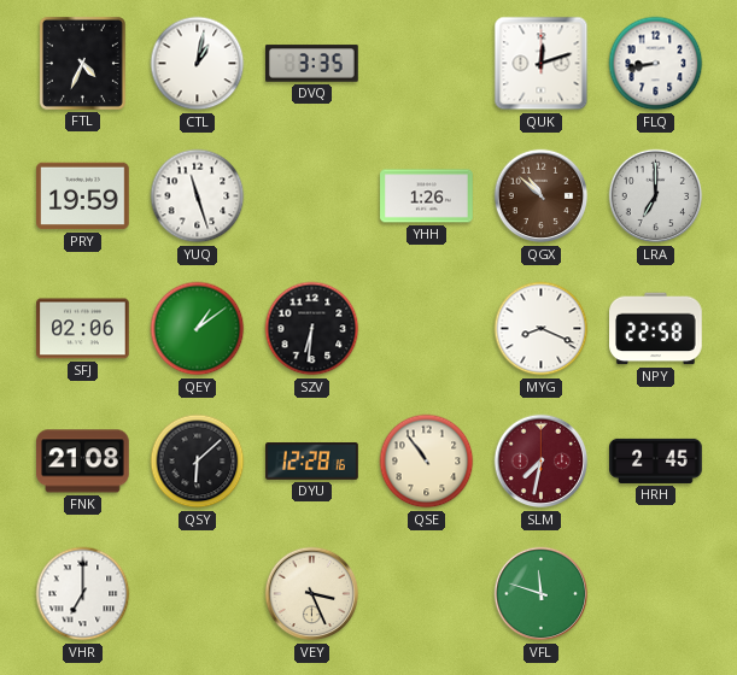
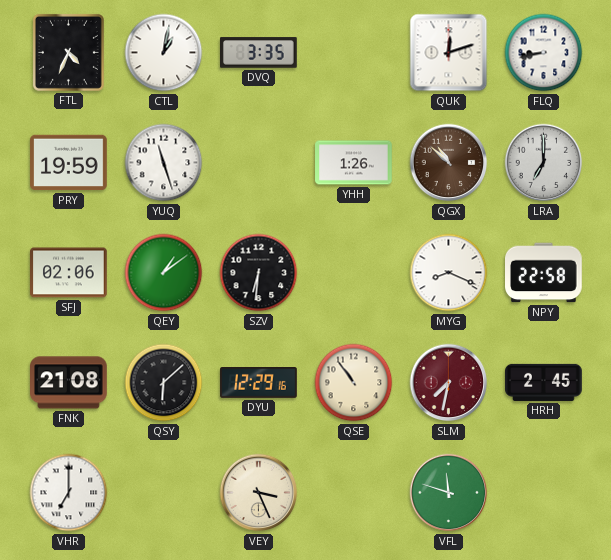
DYU: 12:28 -> 12:29 (259, 383)
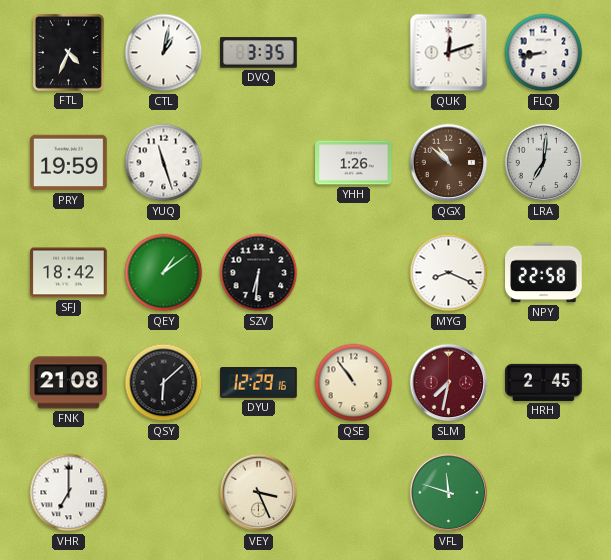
LRA: 7:00 -> 7:01 (544, 163)
SFJ: 02:06 -> 18:42 (69, 273)
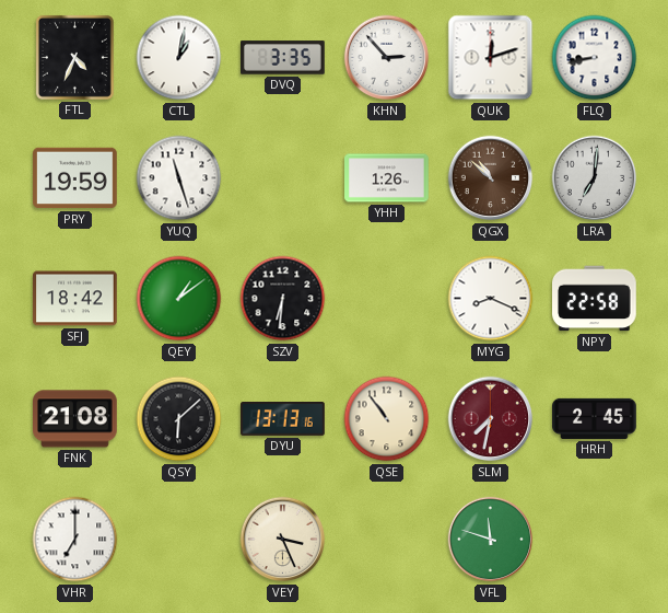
KHN: none -> 2:53 (387, 58)
DYU: 12:29 -> 13:13 (283, 419)
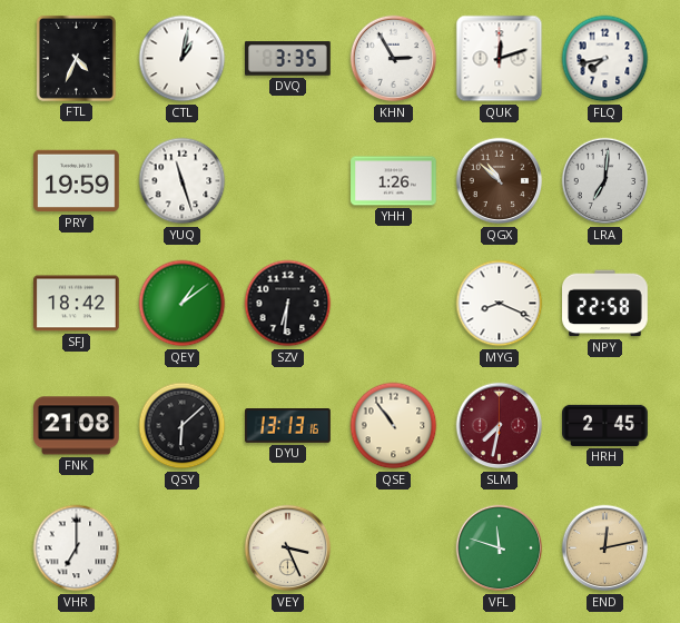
KHN: 2:53 -> 2:55 (394, 59)
FLQ: 8:43 -> 7:43 (605, 59)
END: none -> 12:13 (605, 548)
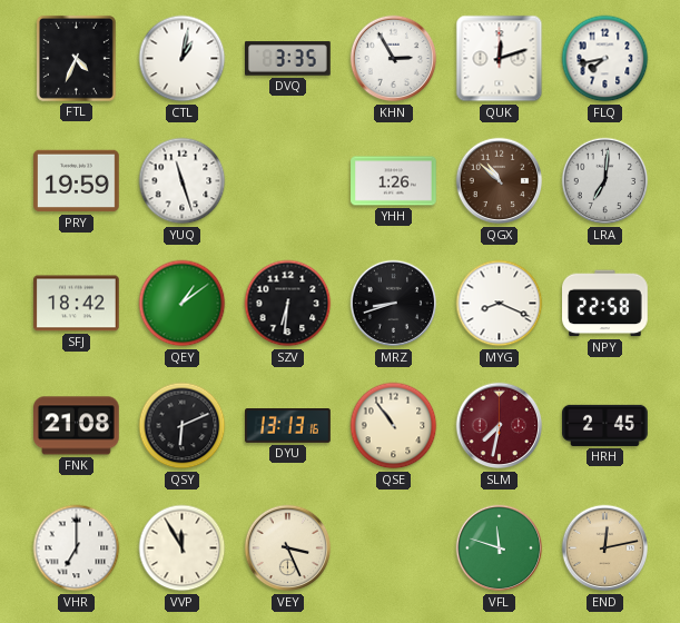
MRZ: none -> 8:42 (394, 304)
QSY: 6:08 -> 6:11 (183, 426)
VVP: none -> 11:55 (183, 548)
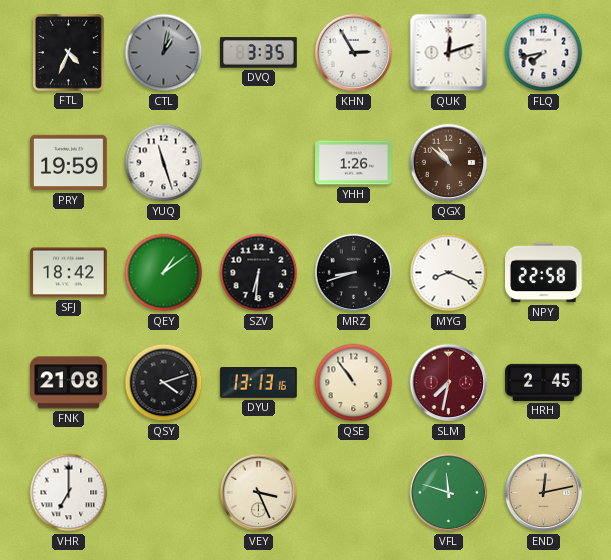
CTL dial: white -> grey (164, 53)
LRA: 7:01 -> none (605, 181)
QSY: 6:11 -> 4:12 (164, 383)
VVP: 11:55 -> none (183, 548)
